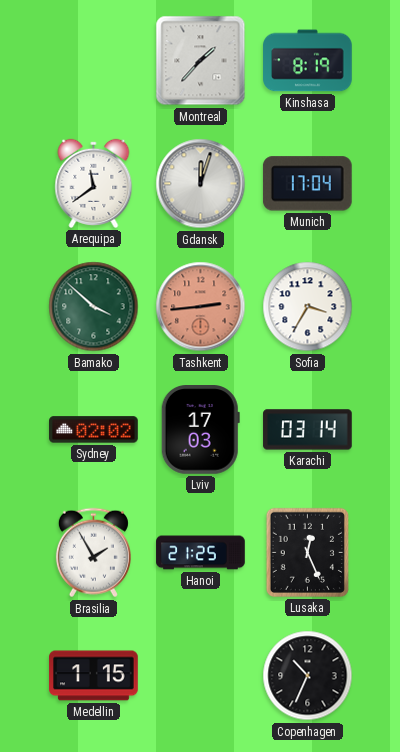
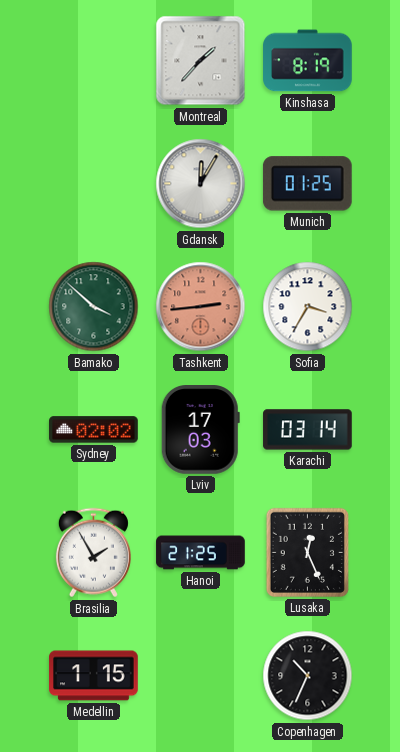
Arequipa: 11:39 -> none (94, 183)
Gdansk: 12:03 -> 12:05 (201, 184)
Munich: 17:04 -> 01:25 (307, 184)
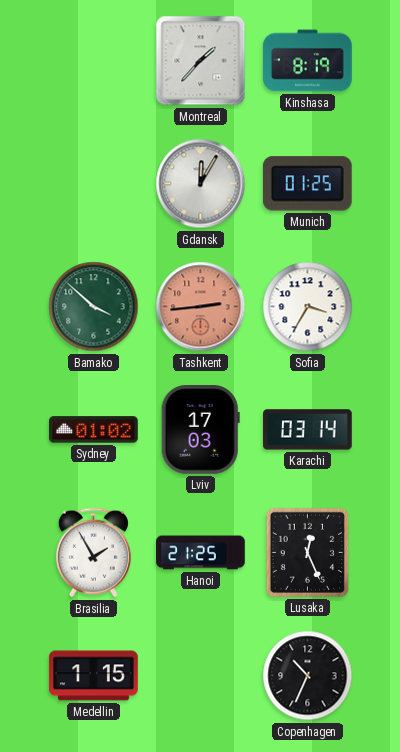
Sydney: 02:02 -> 01:02 (94, 430)
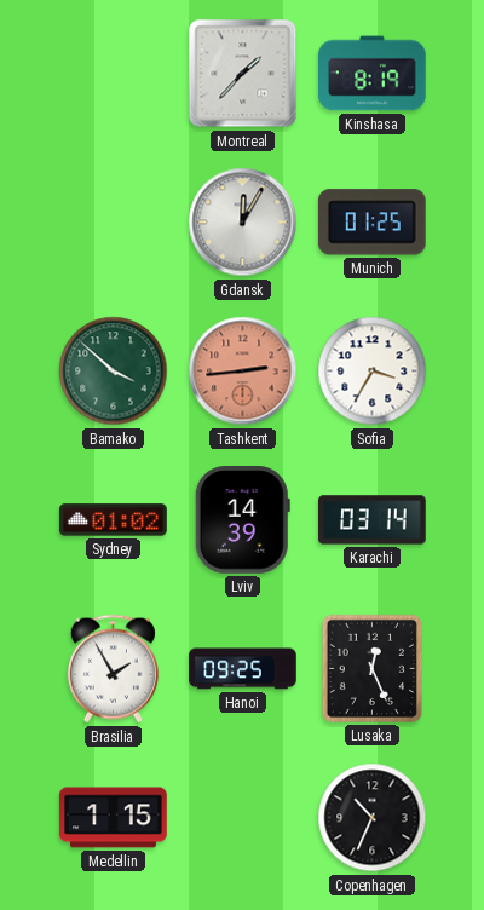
Lviv: 17:03 -> 14:39 (242, 520)
Hanoi: 21:25 -> 09:25 (243, 669)
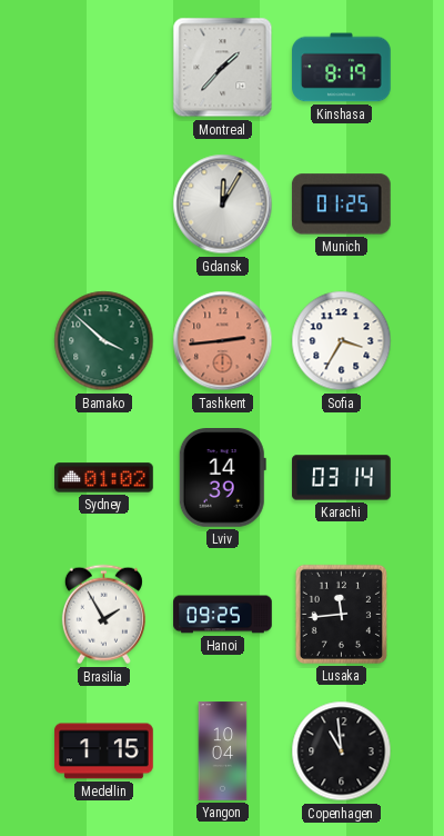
Lusaka: 12:26 -> 11:44 (341, 614)
Yangon: none -> 10:04 (223, 752)
Copenhagen: 10:34 -> 10:59 (342, 752)
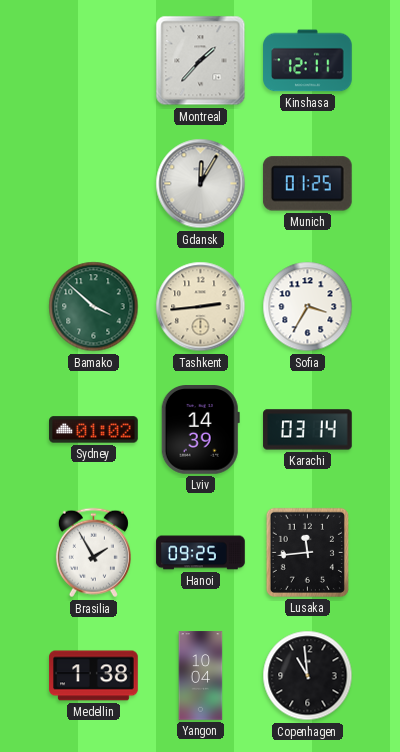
Kinshasa: 8:19 -> 12:11 (308, 61)
Tashkent dial: salmon -> cream (201, 307)
Medellin: 1:15 -> 1:38 (94, 676)
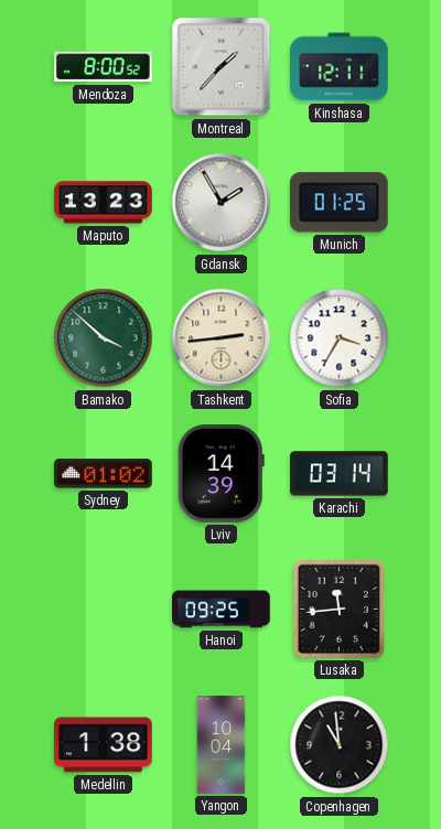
Mendoza: none -> 8:00 (104, 67)
Maputo: none -> 13:23 (104, 203)
Gdansk: 12:05 -> 1:55 (222, 203)
Brasilia: 1:55 -> none (93, 553)
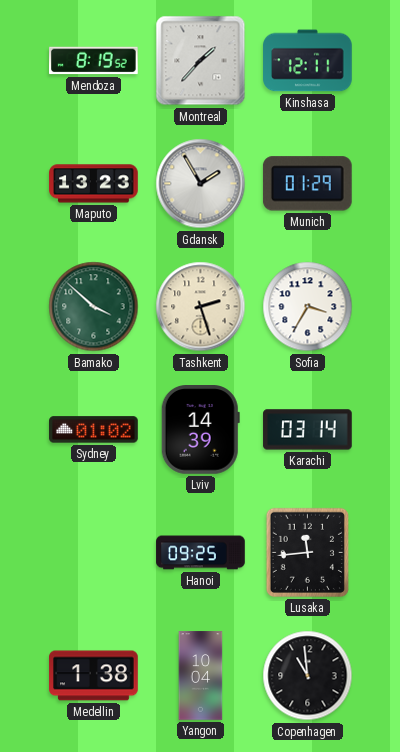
Mendoza: 8:00 -> 8:19 (94, 61)
Munich: 01:25 -> 01:29 (307, 184)
Tashkent: 2:44 -> 2:27 (201, 307)
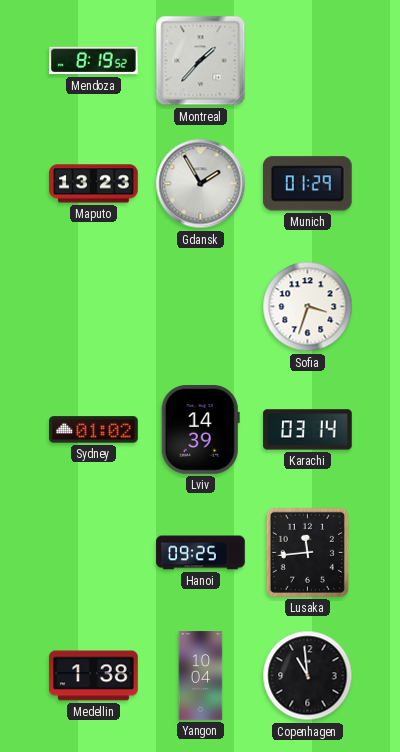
Kinshasa: 12:11 -> none (308, 61)
Bamako: 3:52 -> none (94, 307)
Tashkent: 2:27 -> none (201, 307)
Sofia: 3:35 -> 3:33 (308, 307)
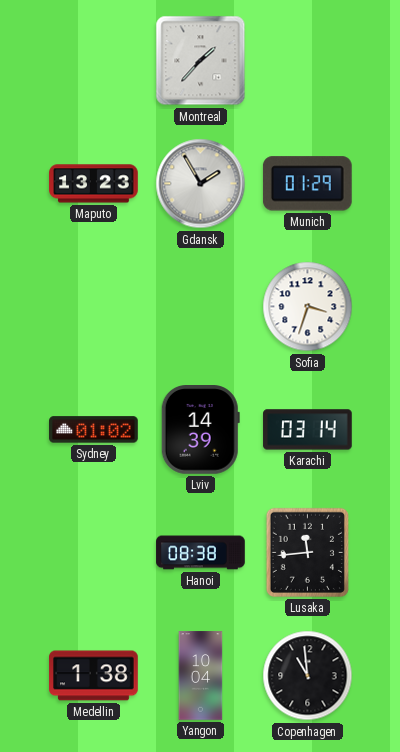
Mendoza: 8:19 -> none (94, 61)
Hanoi: 09:25 -> 08:38 (201, 553)
